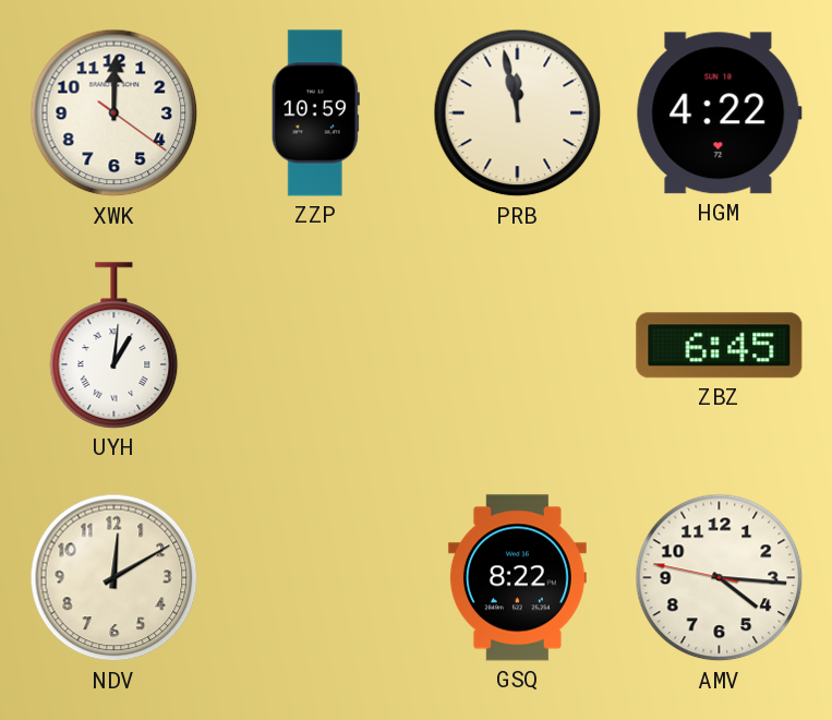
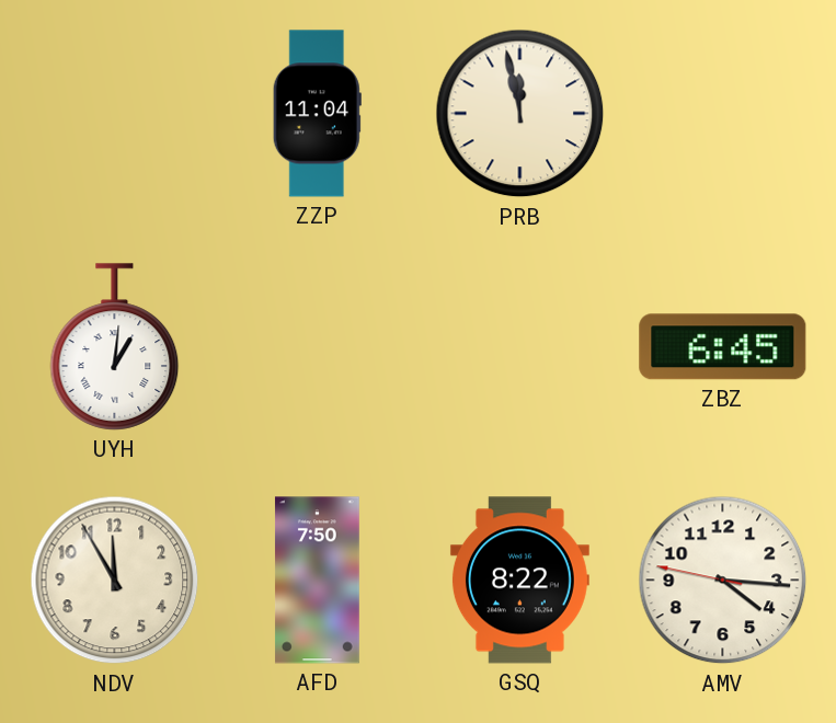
XWK: 12:00 -> none (114, 113)
ZZP: 10:59 -> 11:04 (317, 114)
HGM: 4:22 -> none (719, 113)
NDV: 12:10 -> 11:55 (115, 581)
AFD: none -> 7:50 (317, 581)
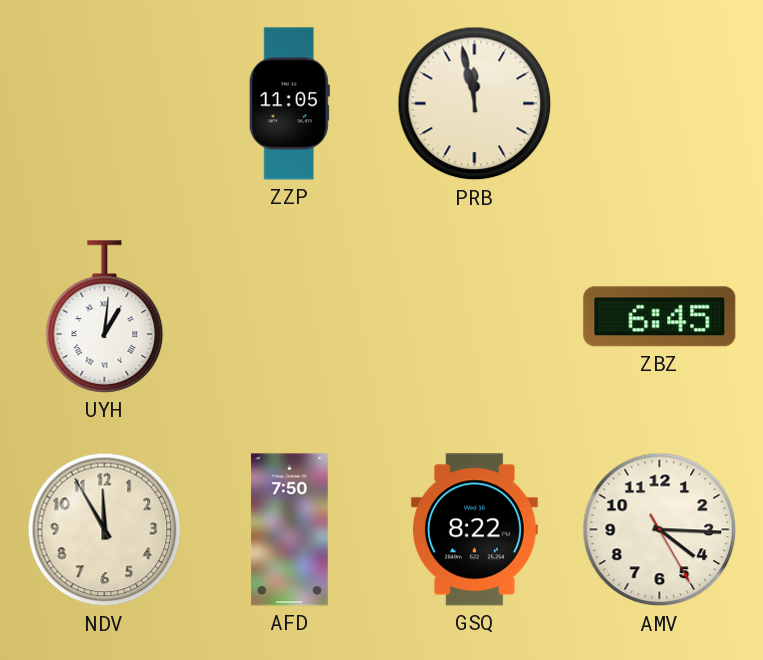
ZZP: 11:04 -> 11:05 (289, 104)
AMV: 4:15:47 -> 4:15:25 (660, 530)
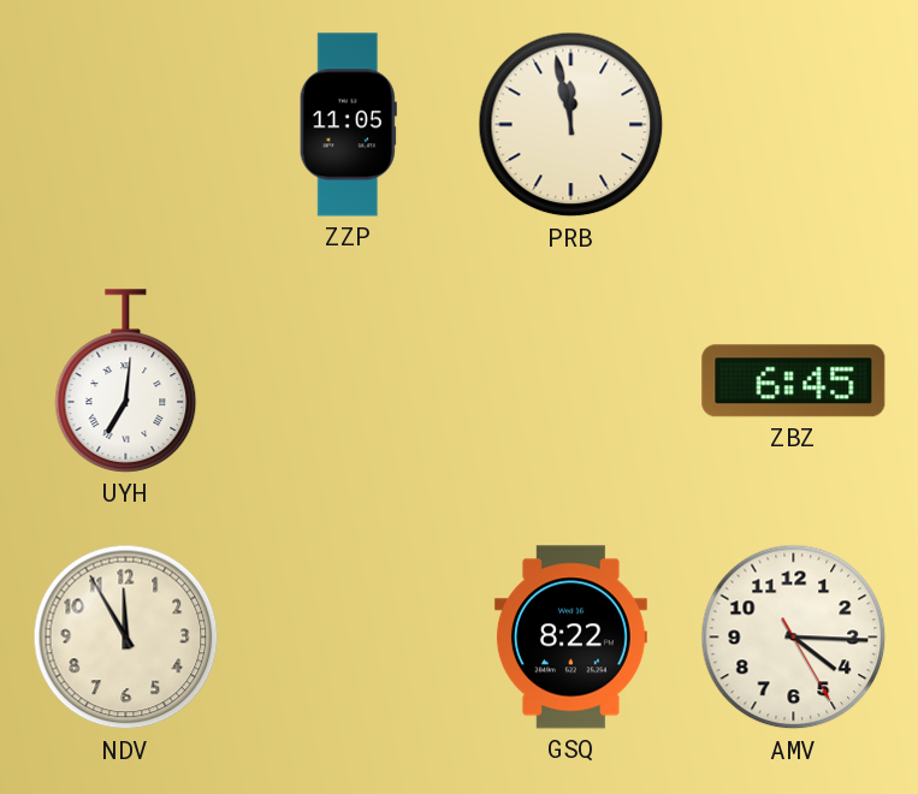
UYH: 1:01 -> 7:01 (126, 381)
AFD: 7:50 -> none (289, 530)
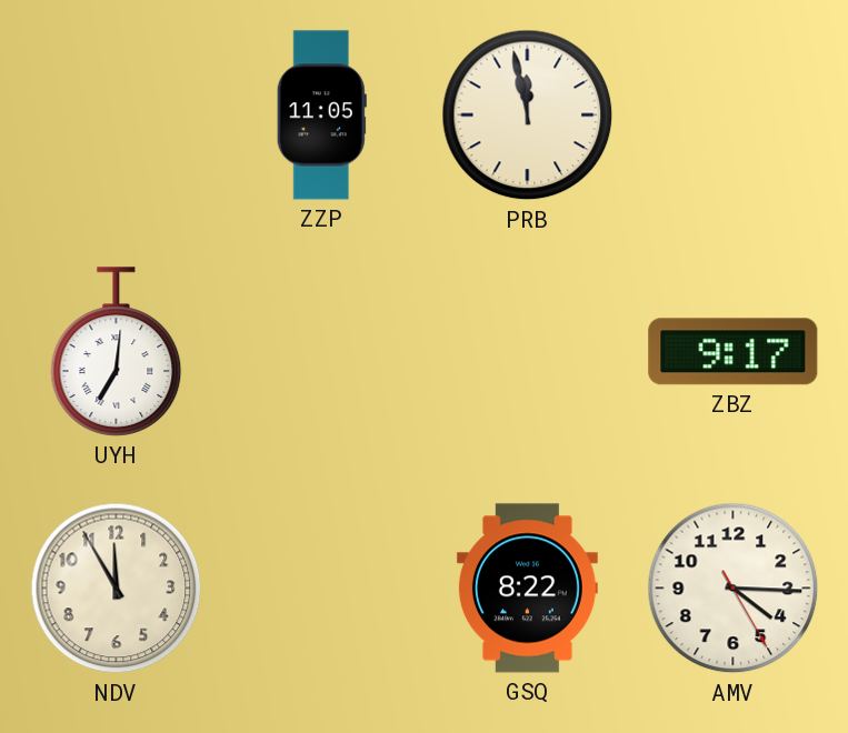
ZBZ: 6:45 -> 9:17 (734, 352)
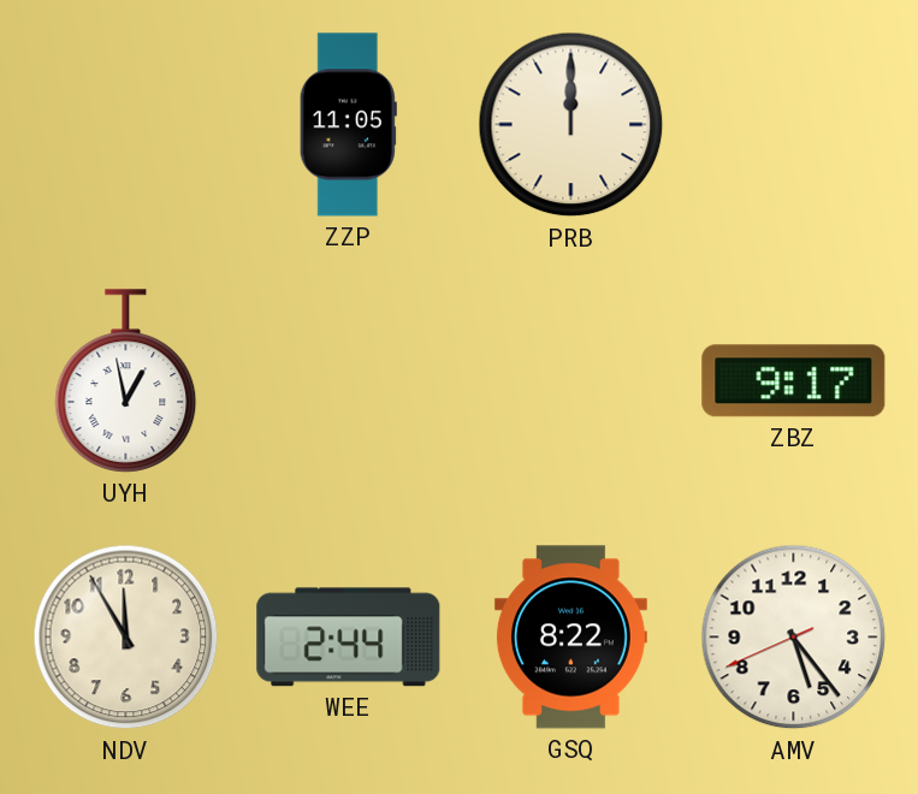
PRB: 11:58 -> 12:00 (571, 125)
UYH: 7:01 -> 12:58 (126, 381)
WEE: none -> 2:44 (349, 638)
AMV: 4:15 -> 5:23 (794, 638)
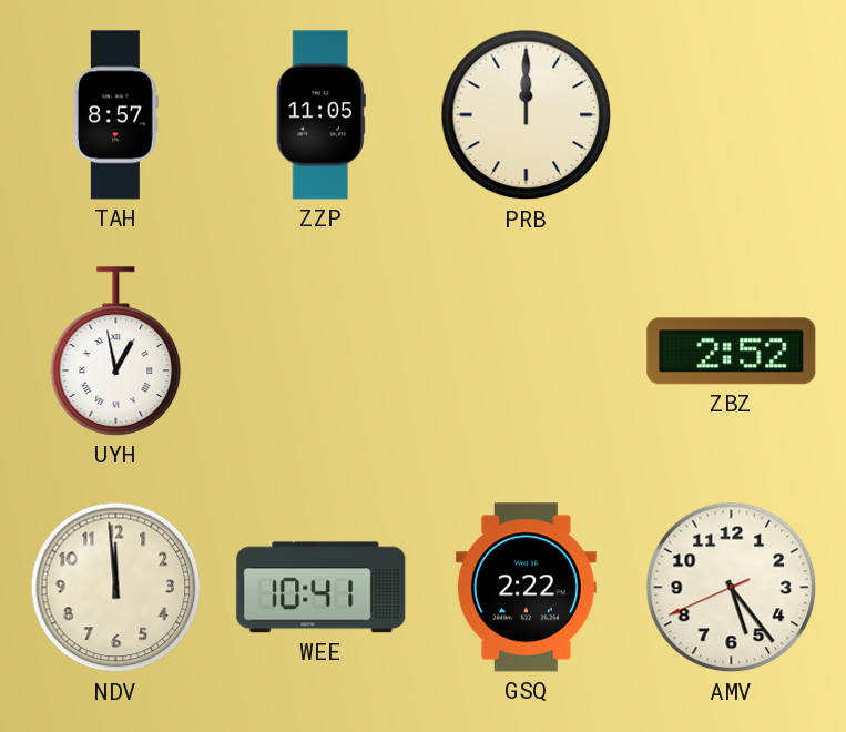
TAH: none -> 8:57 (116, 115)
ZBZ: 9:17 -> 2:52 (732, 352)
NDV: 11:55 -> 11:59 (116, 588)
WEE: 2:44 -> 10:41 (322, 588)
GSQ: 8:22 -> 2:22 (526, 588)
